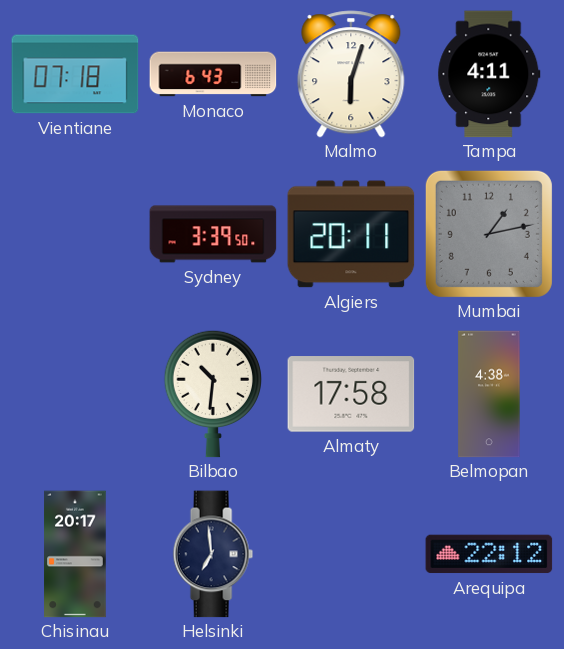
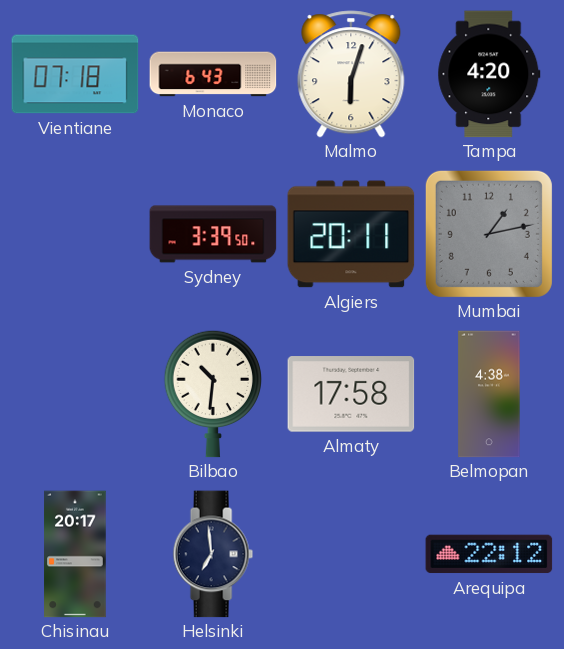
Tampa: 4:11 -> 4:20 (489, 74)
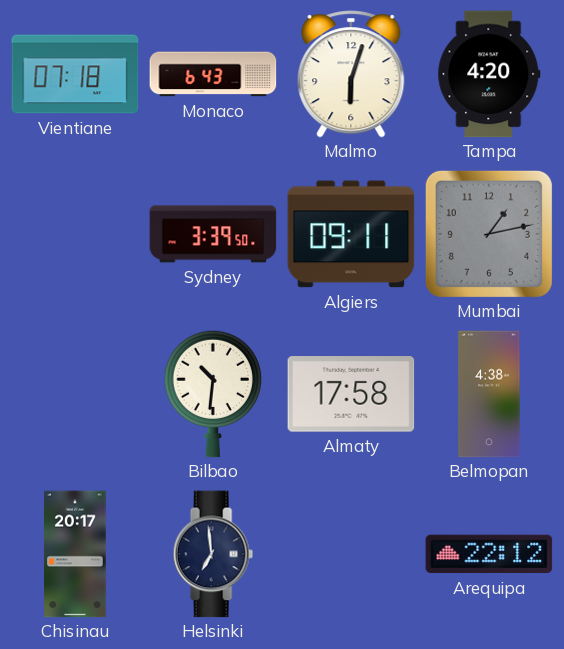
Algiers: 20:11 -> 09:11 (351, 234)
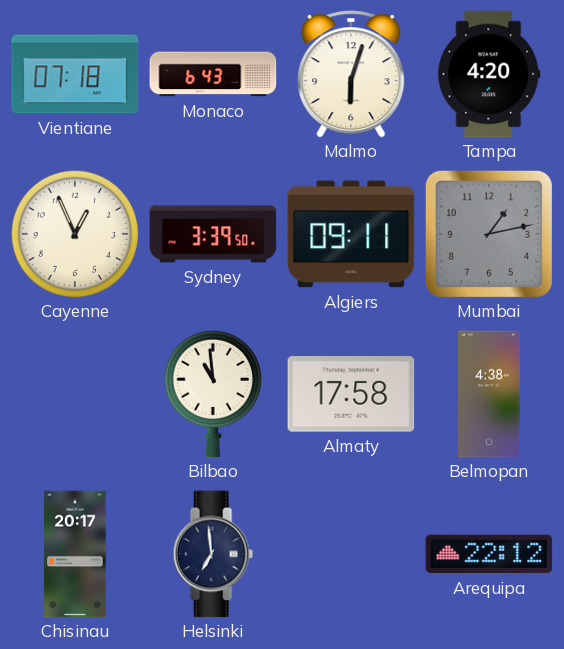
Cayenne: none -> 12:56 (75, 234)
Bilbao: 10:31 -> 10:59 (212, 394)
